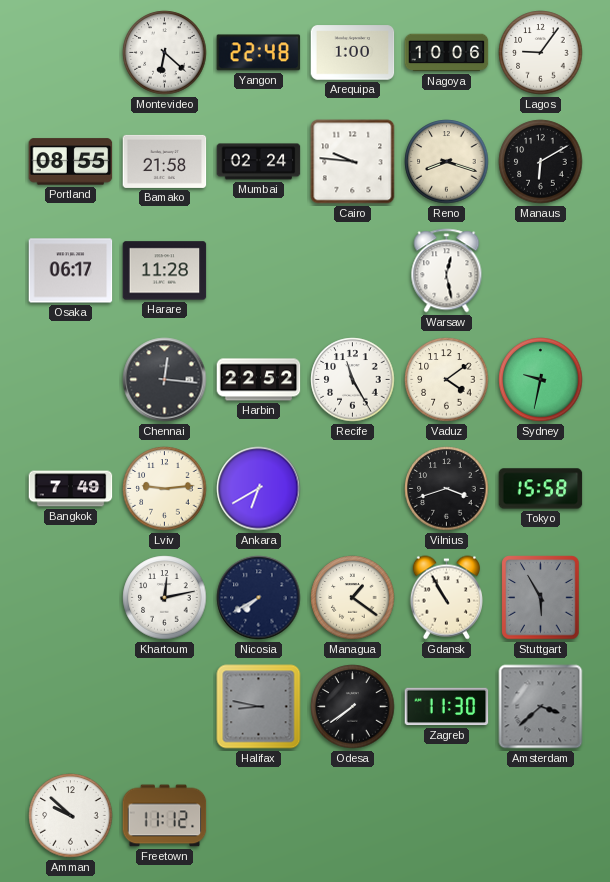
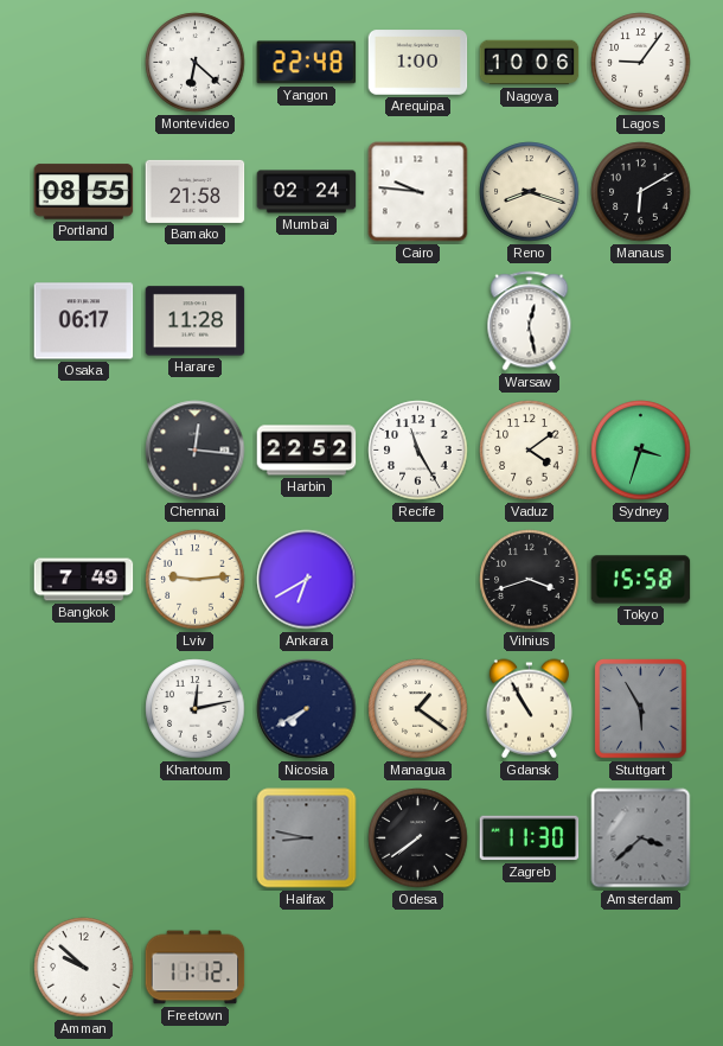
Sydney: 9:32 -> 3:33 (641, 451)
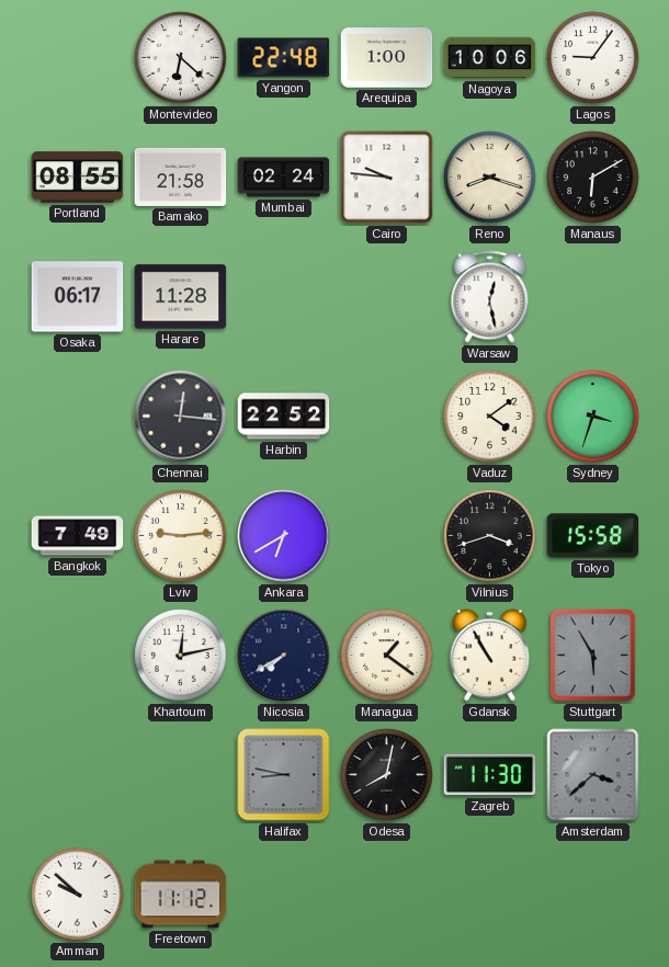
Recife: 11:25 -> none (418, 451)
Odesa: 7:39 -> 8:02 (387, 775)
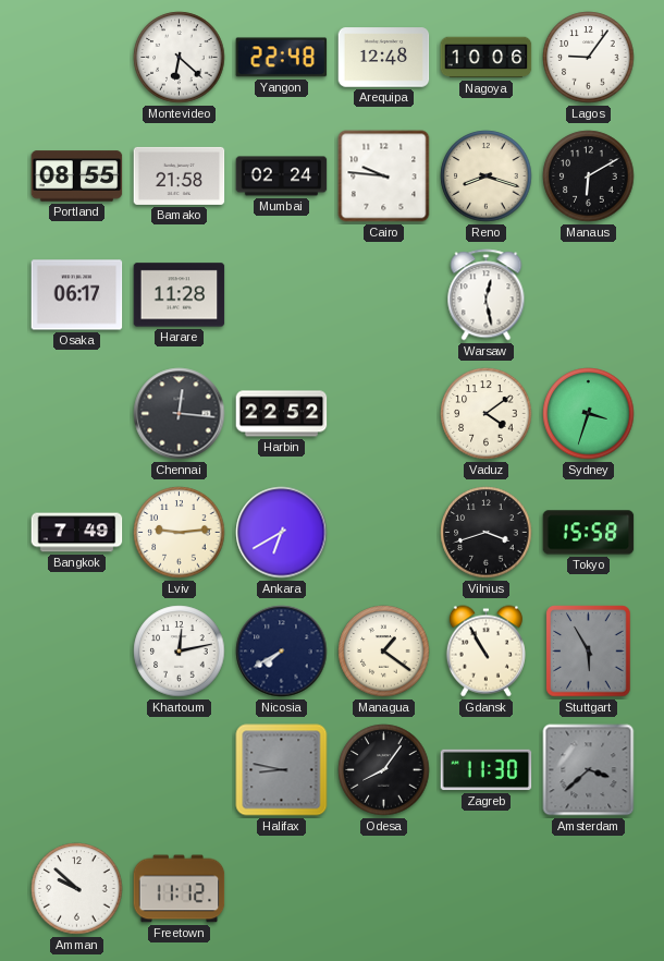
Arequipa: 1:00 -> 12:48 (384, 58)
Odesa: 8:02 -> 8:06 (384, 770)
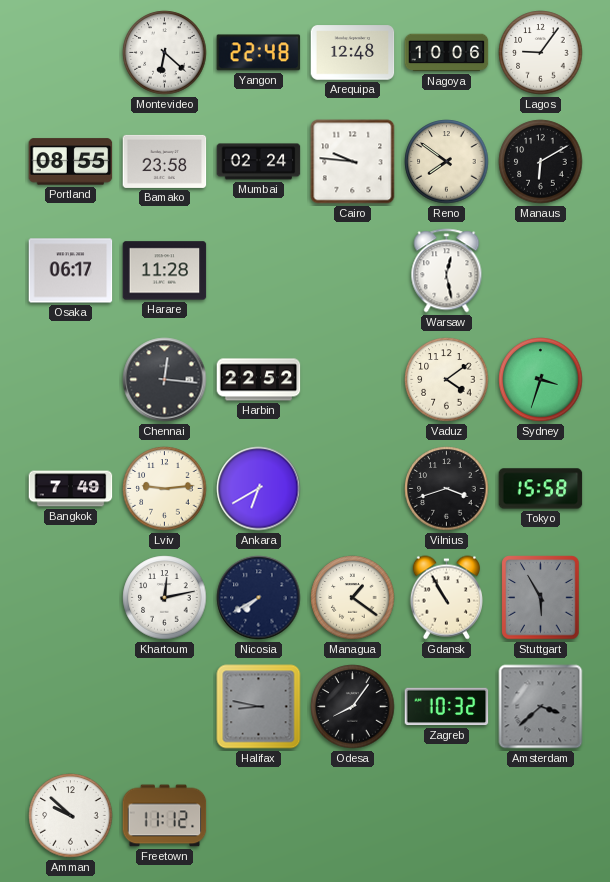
Bamako: 21:58 -> 23:58 (165, 161)
Reno: 8:18 -> 7:51 (447, 162)
Zagreb: 11:30 -> 10:32 (447, 707)
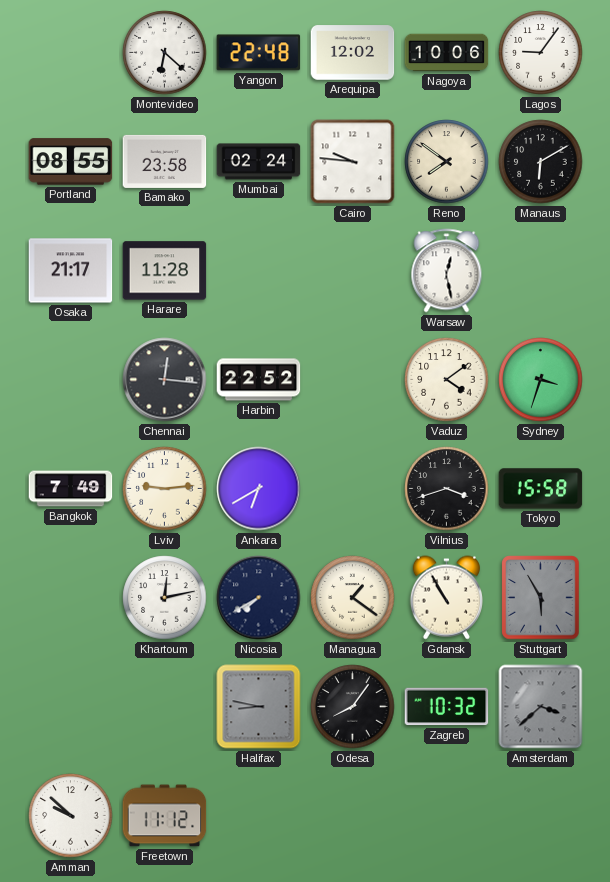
Arequipa: 12:48 -> 12:02 (353, 53)
Osaka: 06:17 -> 21:17 (71, 271)
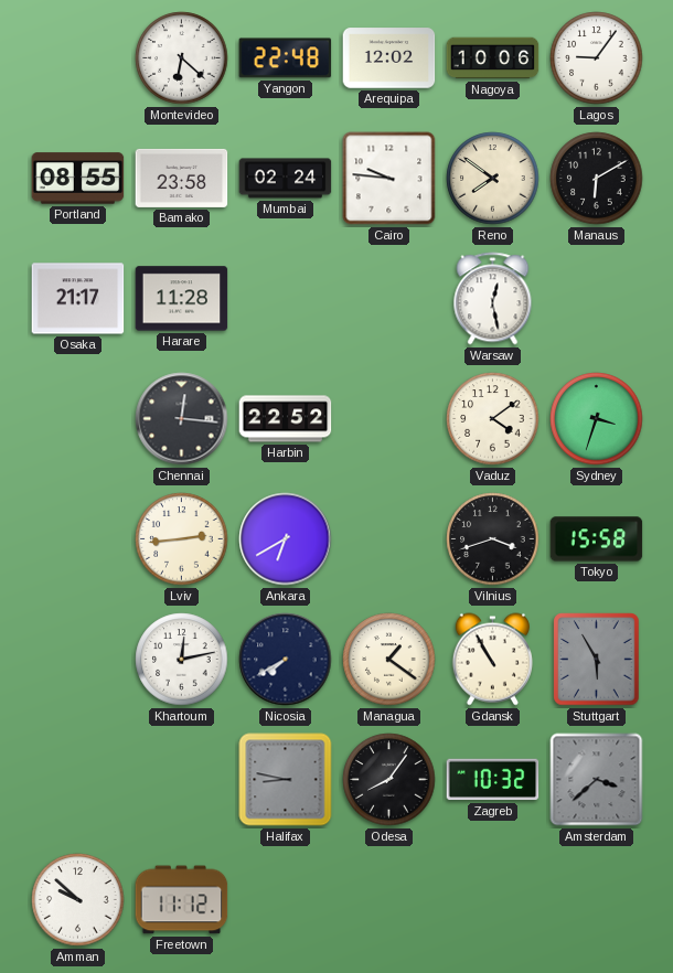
Bangkok: 7:49 -> none (71, 489)
Lviv: 9:14 -> 2:44 (182, 539)
